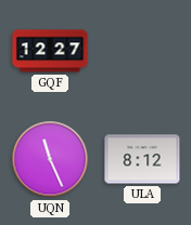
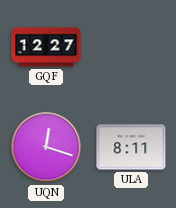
UQN: 11:26 -> 12:18 (46, 147)
ULA: 8:12 -> 8:11 (131, 147)
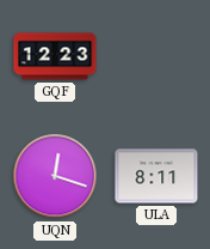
GQF: 12:27 -> 12:23 (55, 56)
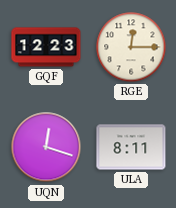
RGE: none -> 12:15 (131, 47)
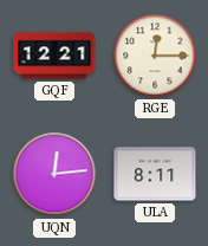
GQF: 12:23 -> 12:21 (54, 56)
UQN: 12:18 -> 12:14 (54, 174)
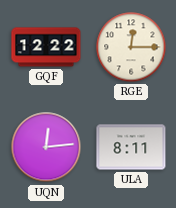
GQF: 12:21 -> 12:22 (46, 47)
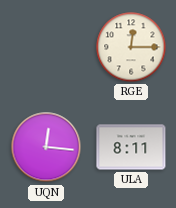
GQF: 12:22 -> none (46, 47)
UQN: 12:14 -> 12:16 (46, 147)
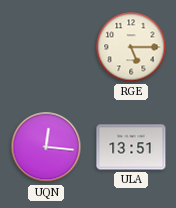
RGE: 12:15 -> 5:15 (131, 47)
ULA: 8:11 -> 13:51 (131, 147)
